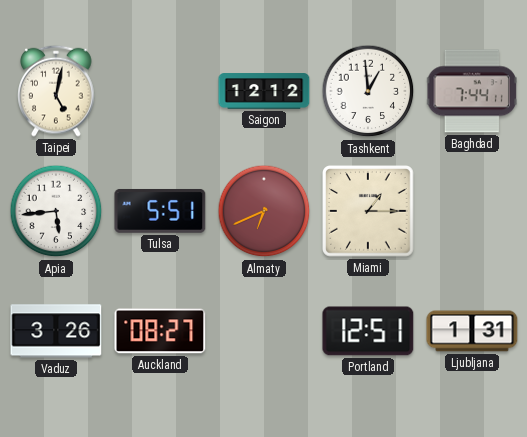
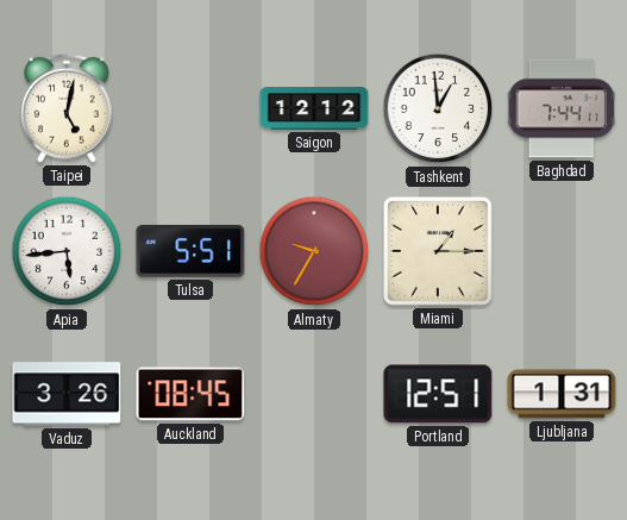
Almaty: 6:41 -> 9:35 (314, 251)
Auckland: 08:27 -> 08:45 (190, 394)
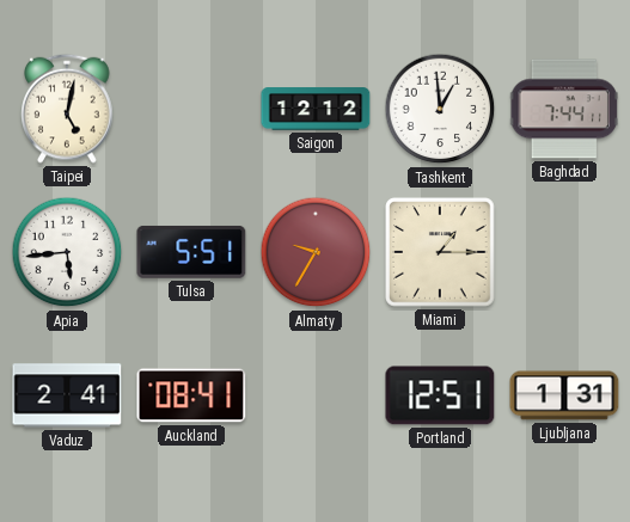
Vaduz: 3:26 -> 2:41 (67, 395)
Auckland: 08:45 -> 08:41 (191, 395)
